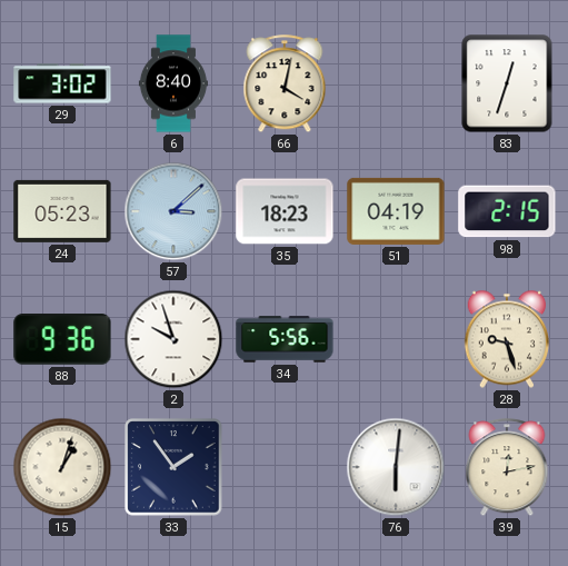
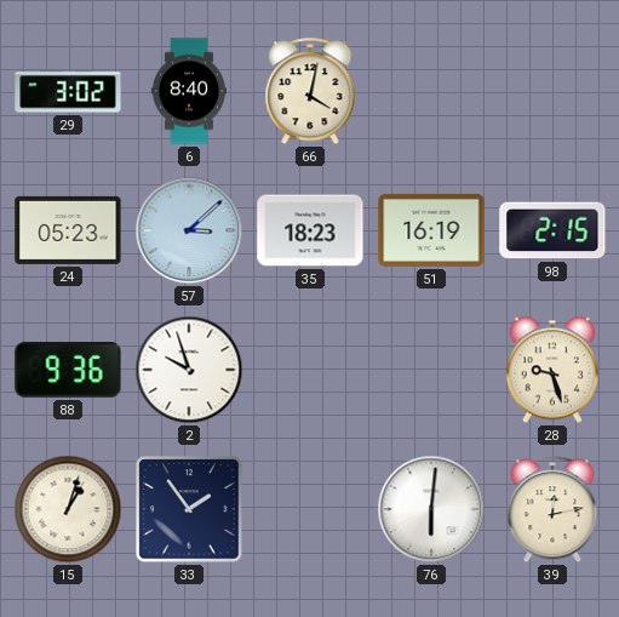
83: 12:33 -> none (507, 83)
51: 04:19 -> 16:19 (431, 230)
34: 5:56 -> none (285, 339)
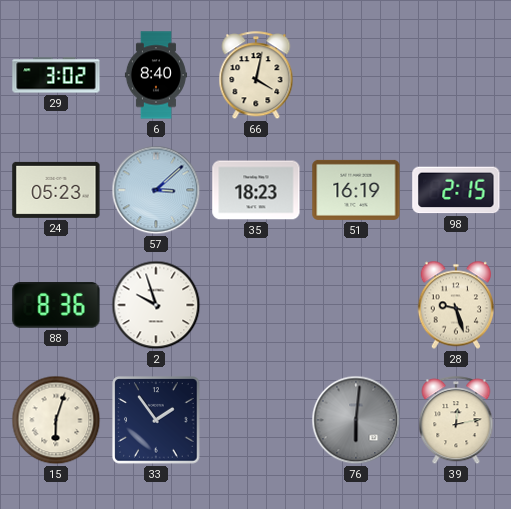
88: 9:36 -> 8:36 (56, 305)
15: 1:03 -> 6:03 (56, 420)
76 dial: white -> grey (356, 420)
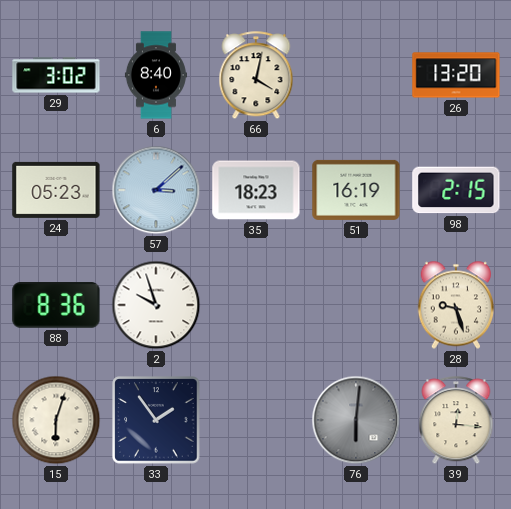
26: none -> 13:20 (456, 75)
39: 12:13 -> 12:16 (456, 421)
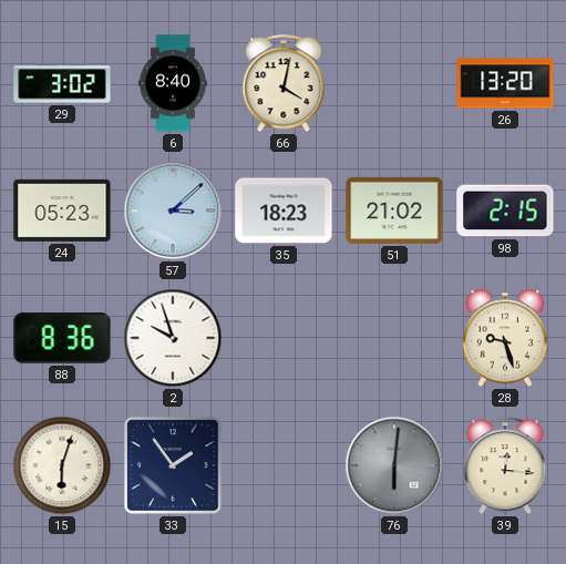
51: 16:19 -> 21:02 (394, 211)
